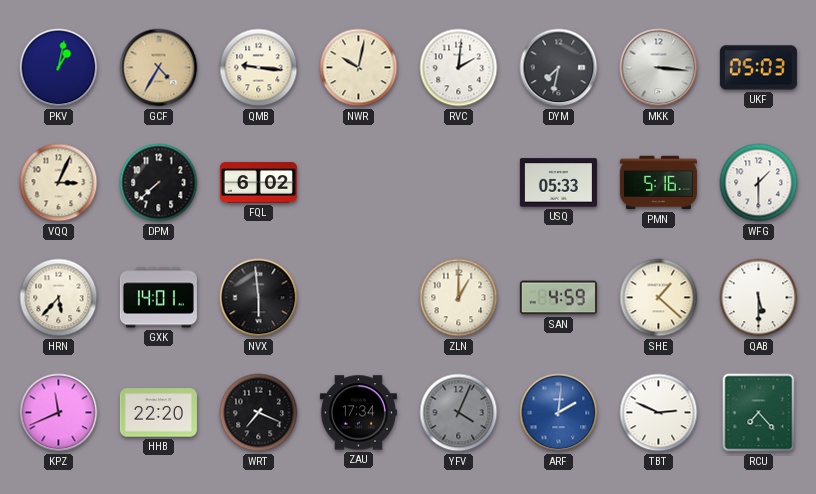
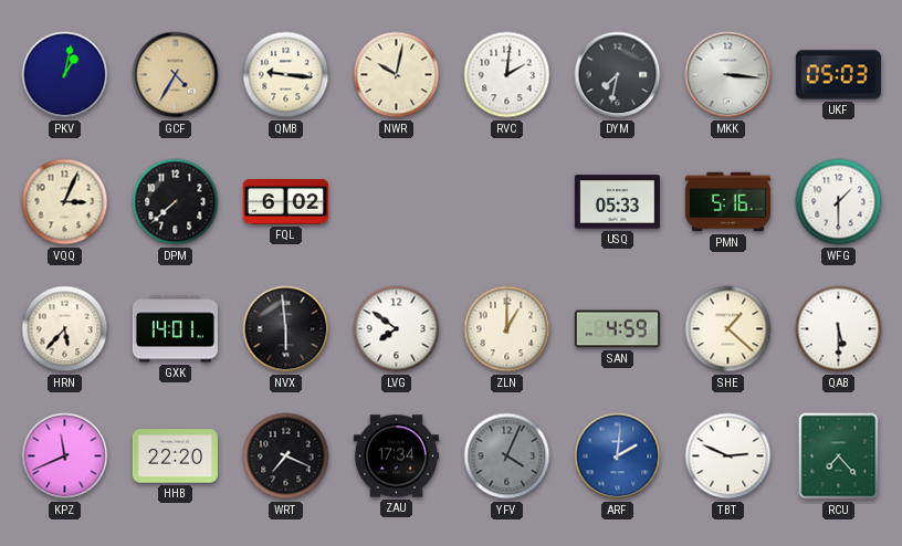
LVG: none -> 7:51 (397, 329)
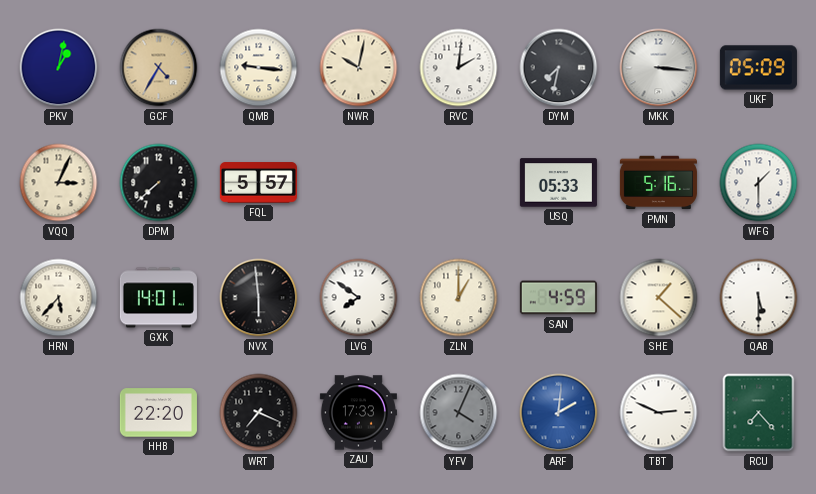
UKF: 05:03 -> 05:09 (758, 68)
FQL: 6:02 -> 5:57 (258, 183)
KPZ: 11:41 -> none (65, 456)
ZAU: 17:34 -> 17:33 (358, 413)
